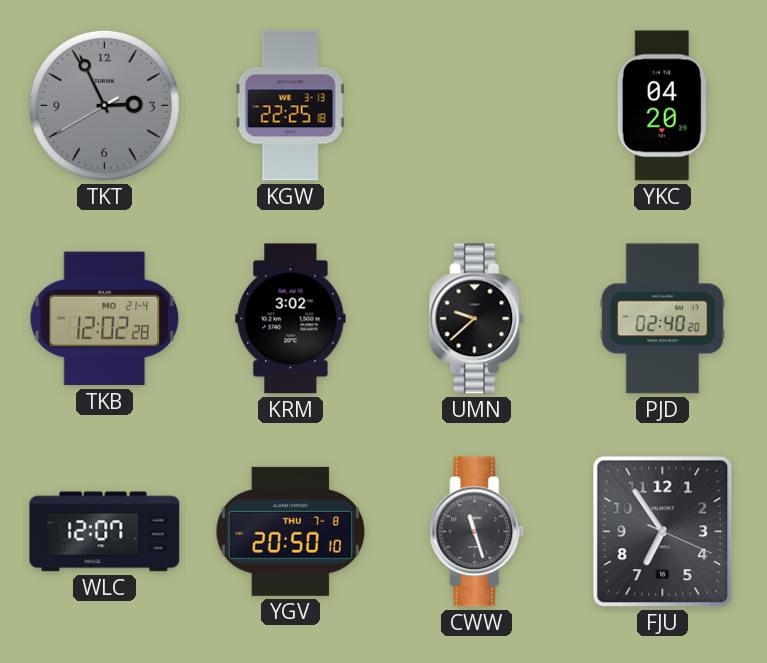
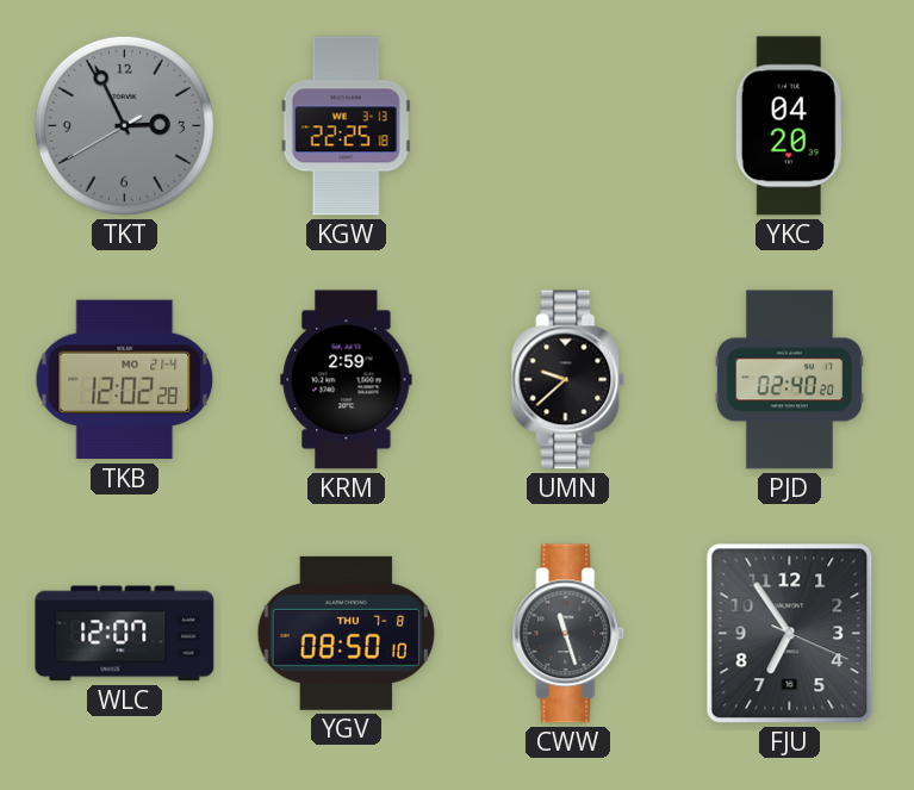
KRM: 3:02 -> 2:59 (347, 380)
YGV: 20:50 -> 08:50 (346, 633)
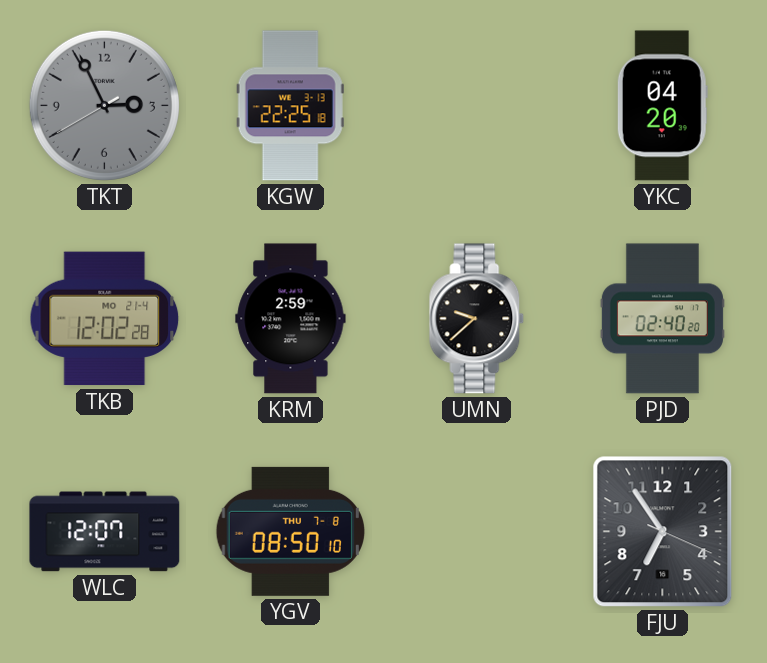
CWW: 11:27 -> none (568, 634)
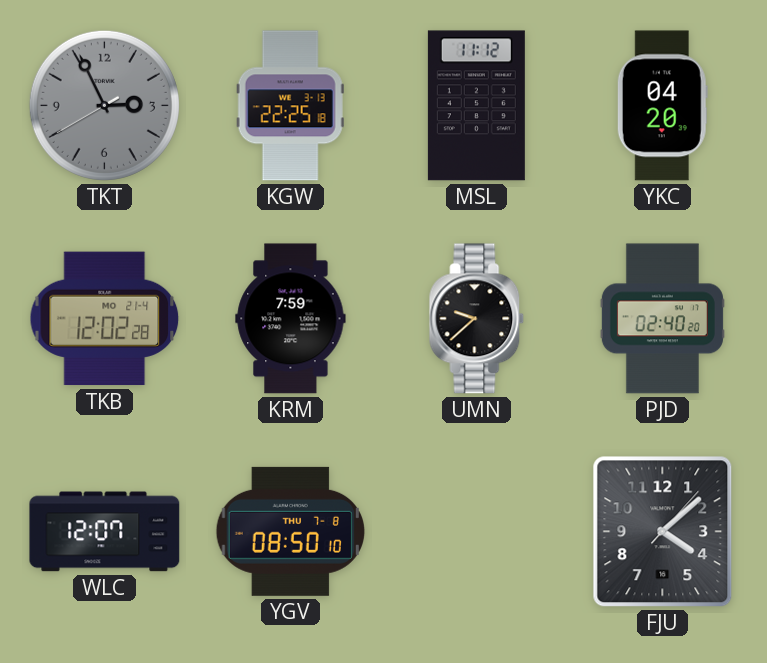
MSL: none -> 11:12 (476, 106)
KRM: 2:59 -> 7:59 (291, 319)
FJU: 6:54 -> 4:08 (663, 532)
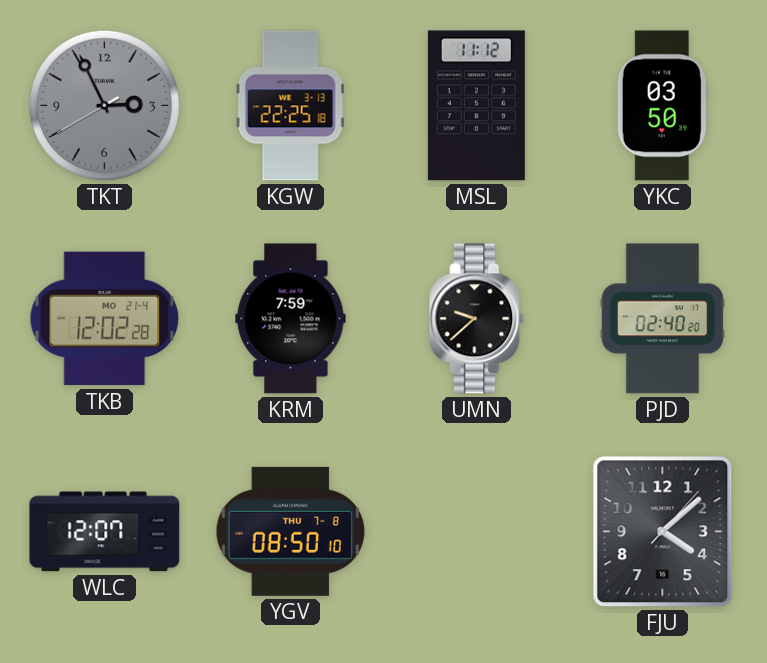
YKC: 04:20 -> 03:50 (662, 106)
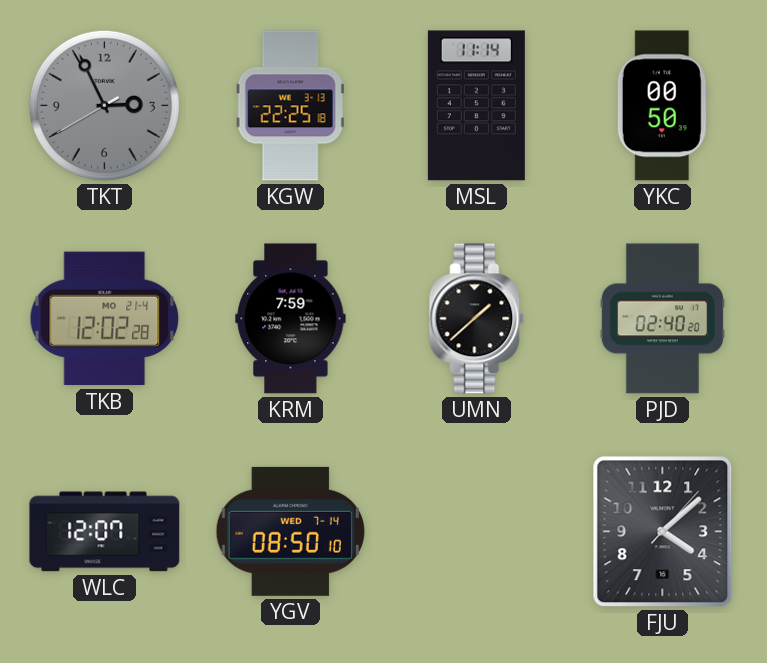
MSL: 11:12 -> 11:14 (476, 106)
YKC: 03:50 -> 00:50 (662, 106)
UMN: 9:38 -> 1:38 (477, 319)
YGV date: THU 7-8 -> WED 7-14 (290, 531)
